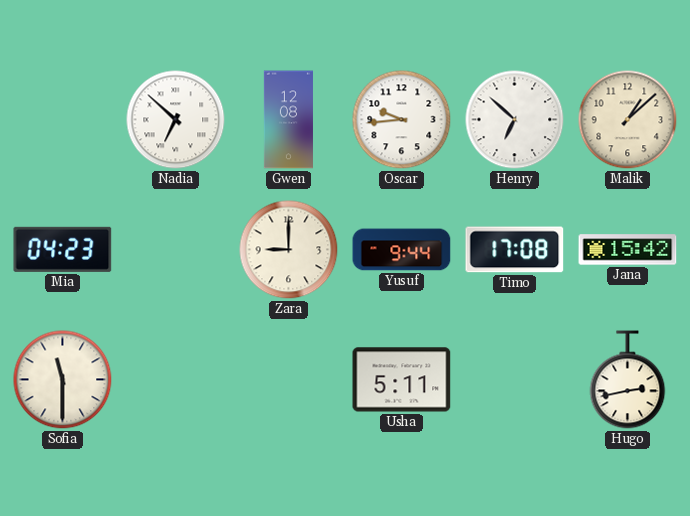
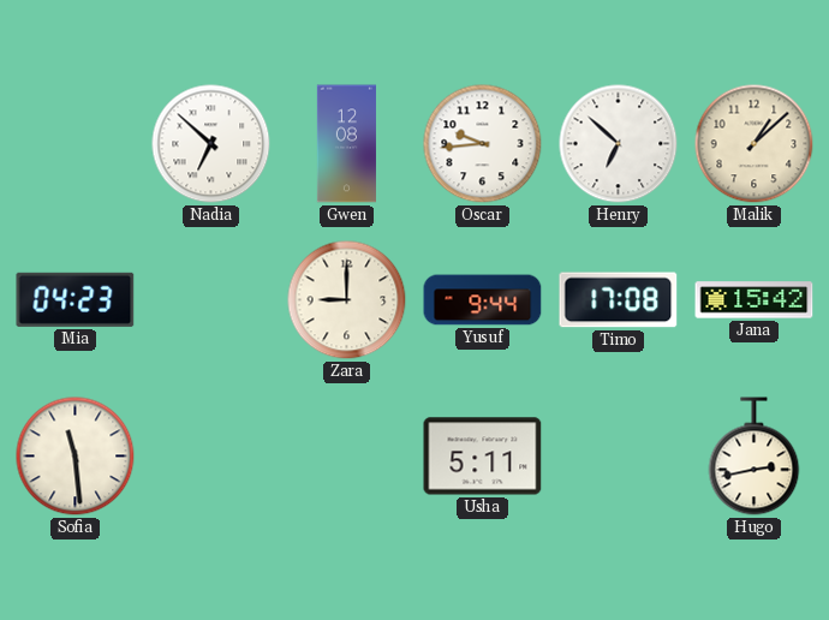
Sofia: 11:30 -> 11:29 (76, 457)
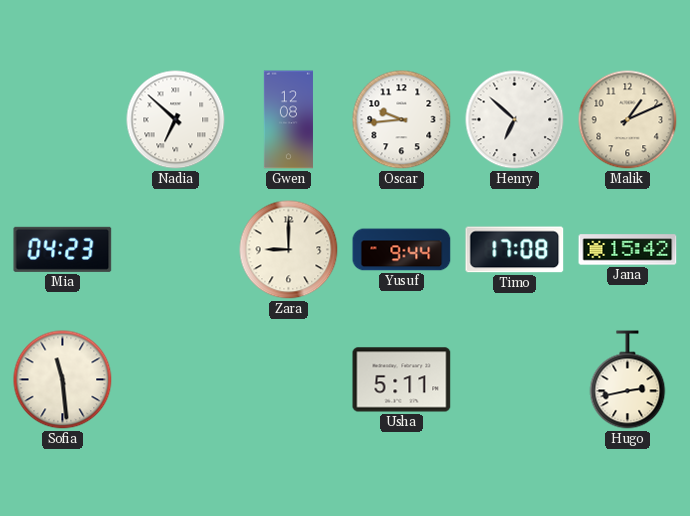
Malik: 1:08 -> 1:11 (628, 120)
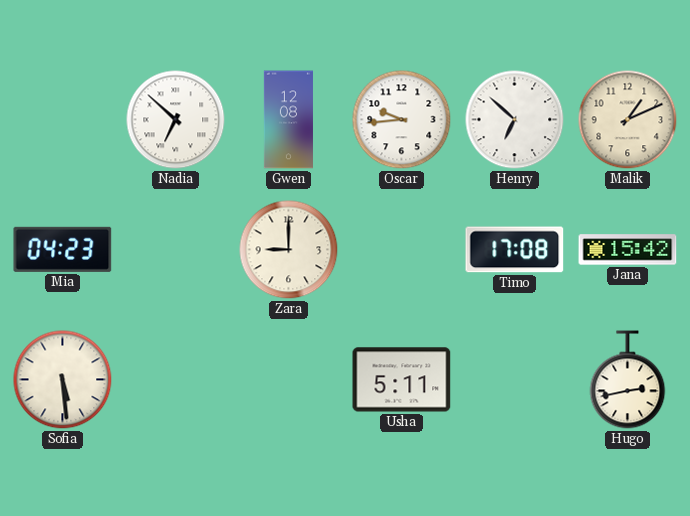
Yusuf: 9:44 -> none (402, 250)
Sofia: 11:29 -> 5:29 (63, 380)
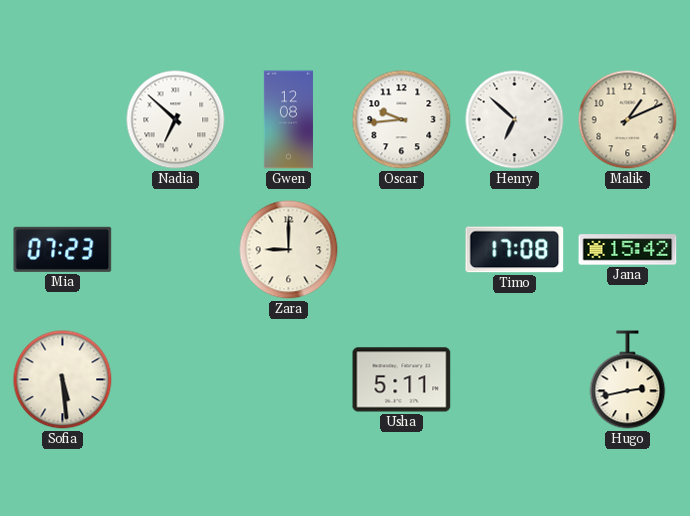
Mia: 04:23 -> 07:23 (63, 249)
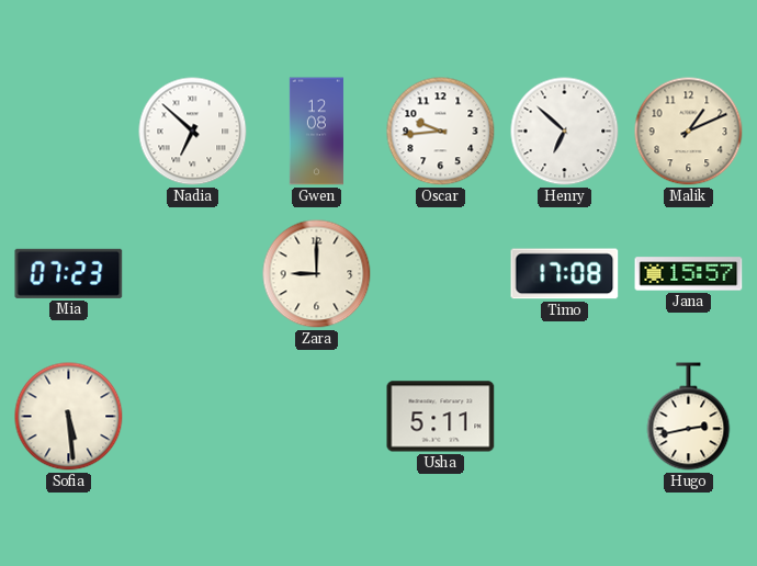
Jana: 15:42 -> 15:57 (689, 274)
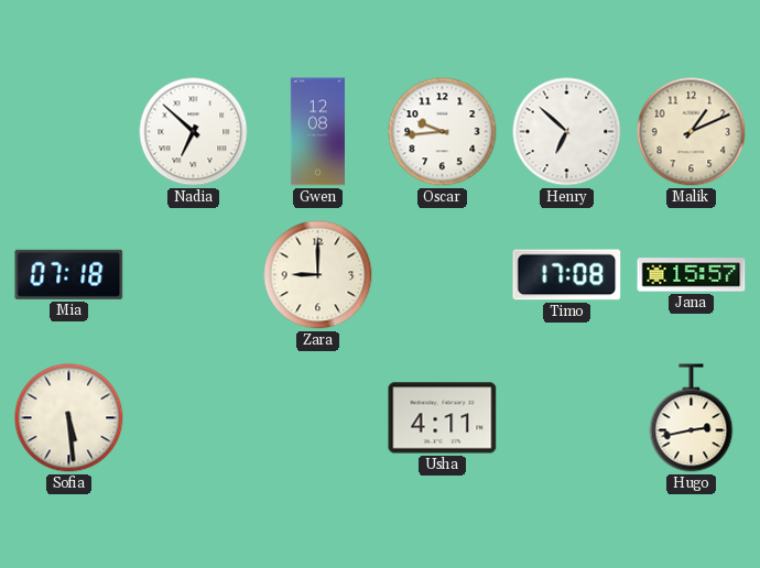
Mia: 07:23 -> 07:18 (69, 274)
Usha: 5:11 -> 4:11 (443, 418)
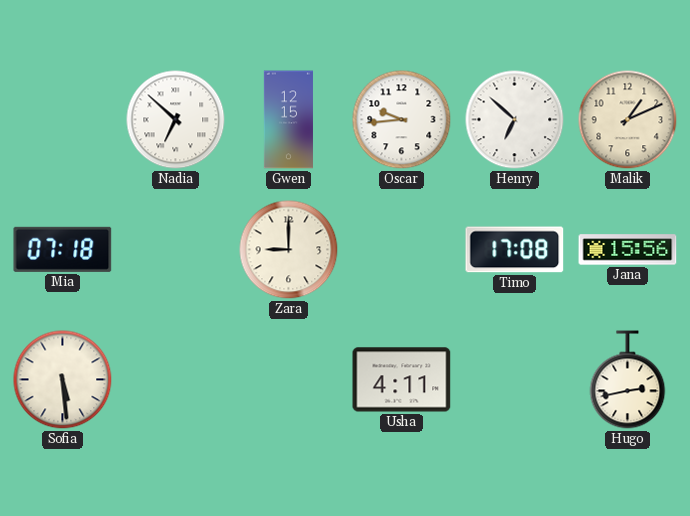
Gwen: 12:08 -> 12:15 (288, 120)
Jana: 15:57 -> 15:56 (628, 250)
